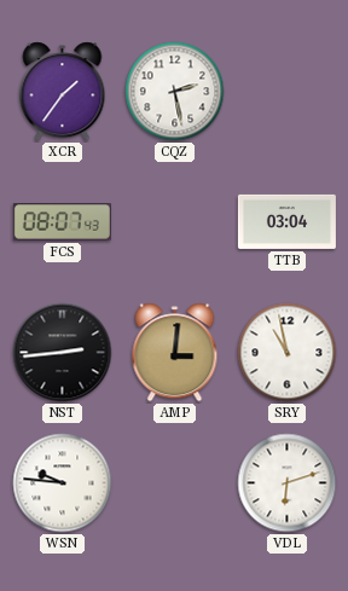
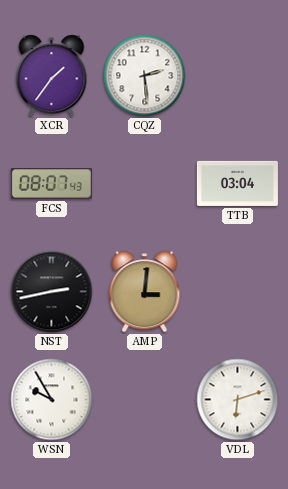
CQZ: 2:28 -> 2:29 (145, 76)
NST: 2:44 -> 2:43 (52, 292)
SRY: 10:58 -> none (288, 353)
WSN: 9:46 -> 9:55 (52, 400)
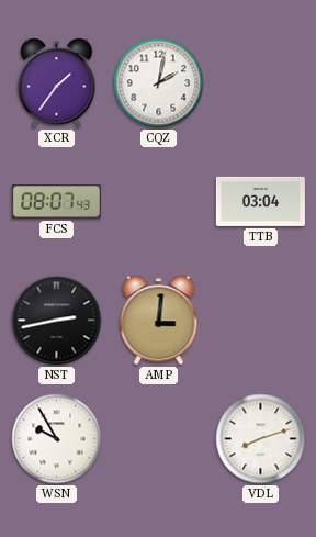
CQZ: 2:29 -> 2:02 (159, 83)
VDL: 6:12 -> 8:12 (261, 439)
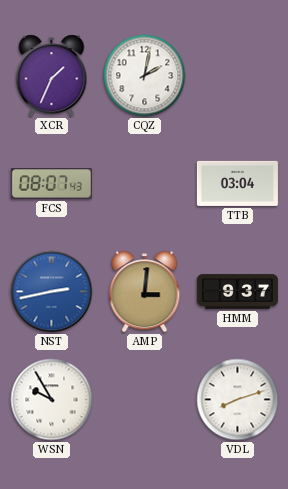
XCR: 1:36 -> 1:34 (52, 76)
NST dial: black -> blue (52, 292)
HMM: none -> 9:37 (237, 292)
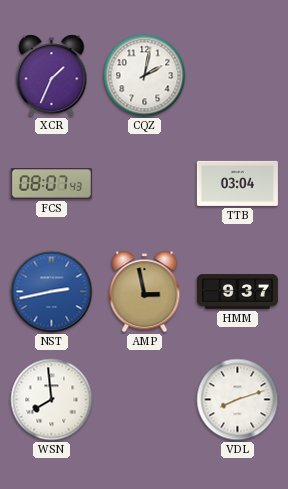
AMP: 3:01 -> 2:58 (145, 292)
WSN: 9:55 -> 7:59 (52, 400)
